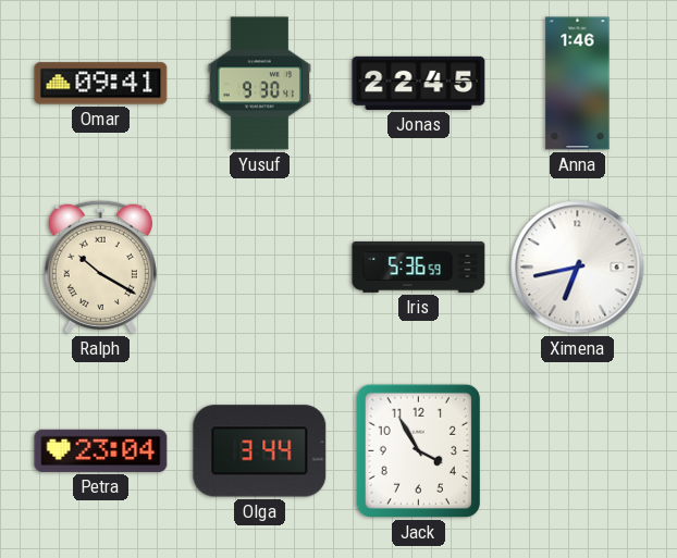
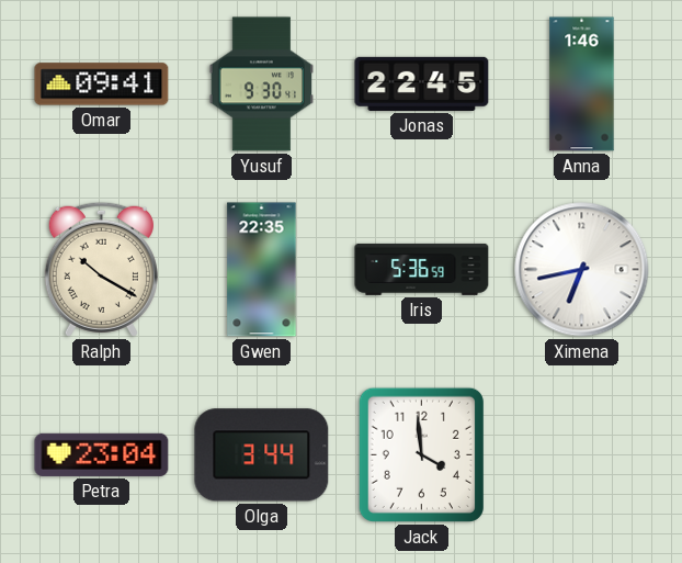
Gwen: none -> 22:35 (262, 270)
Jack: 3:55 -> 3:59 (421, 454)
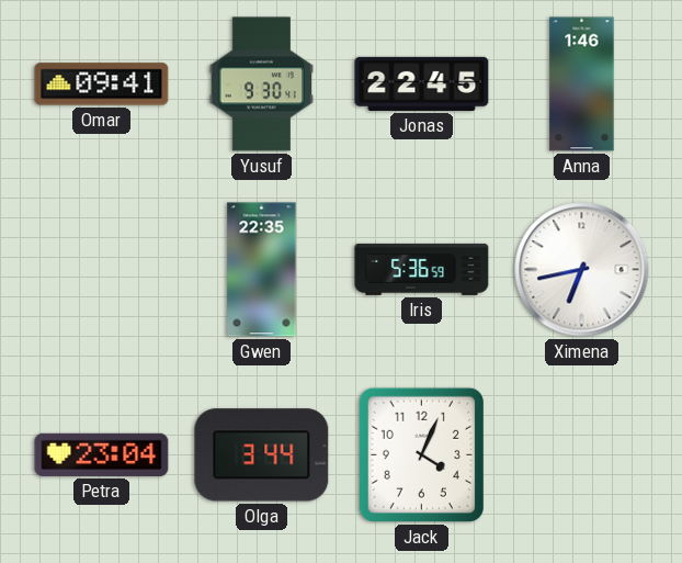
Ralph: 10:20 -> none (101, 269)
Jack: 3:59 -> 4:04 (421, 454)
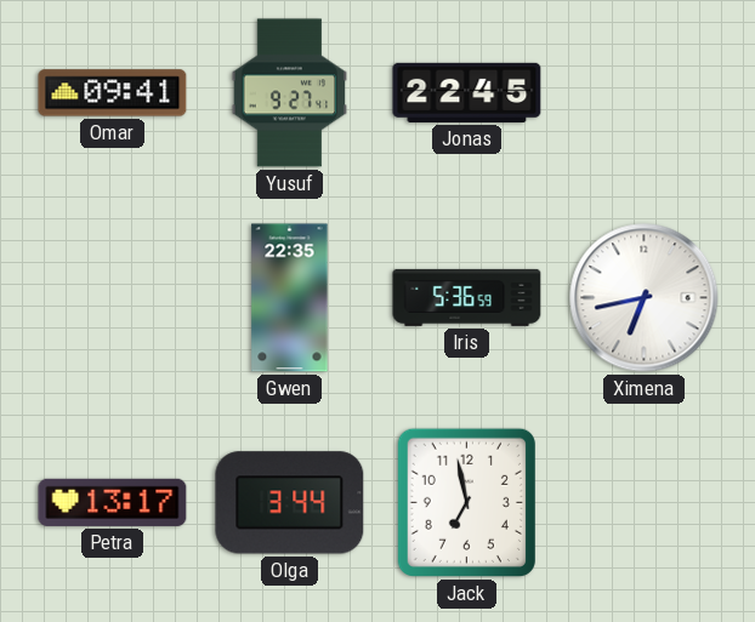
Yusuf: 9:30 -> 9:27 (289, 93)
Anna: 1:46 -> none (582, 85)
Petra: 23:04 -> 13:17 (113, 502)
Jack: 4:04 -> 6:58 (466, 502)
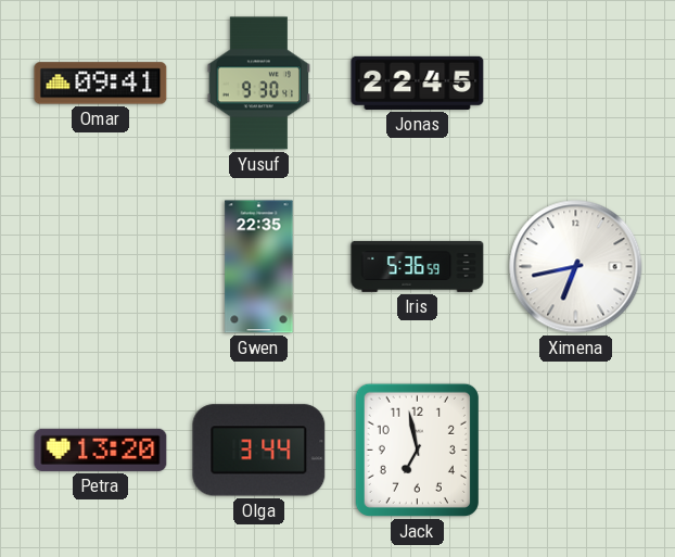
Yusuf: 9:27 -> 9:30 (258, 84)
Petra: 13:17 -> 13:20 (101, 450)
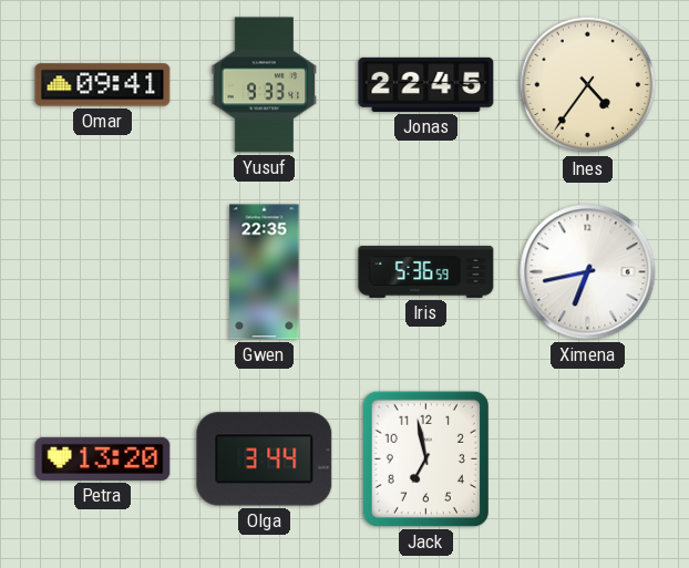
Yusuf: 9:30 -> 9:33 (264, 85)
Ines: none -> 4:36 (588, 85)
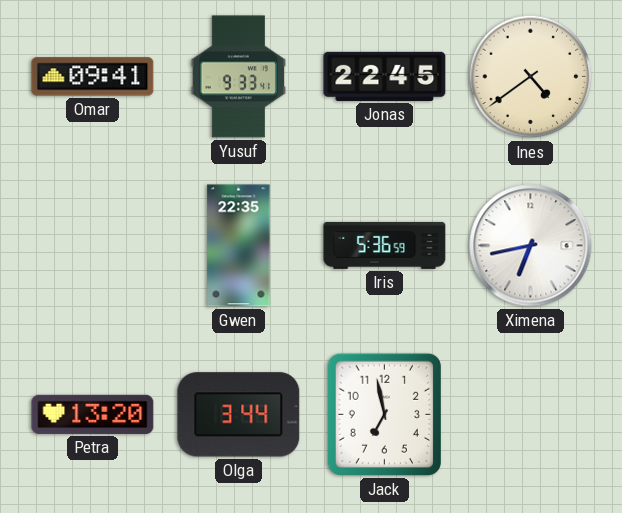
Ines: 4:36 -> 4:39 (531, 77)
